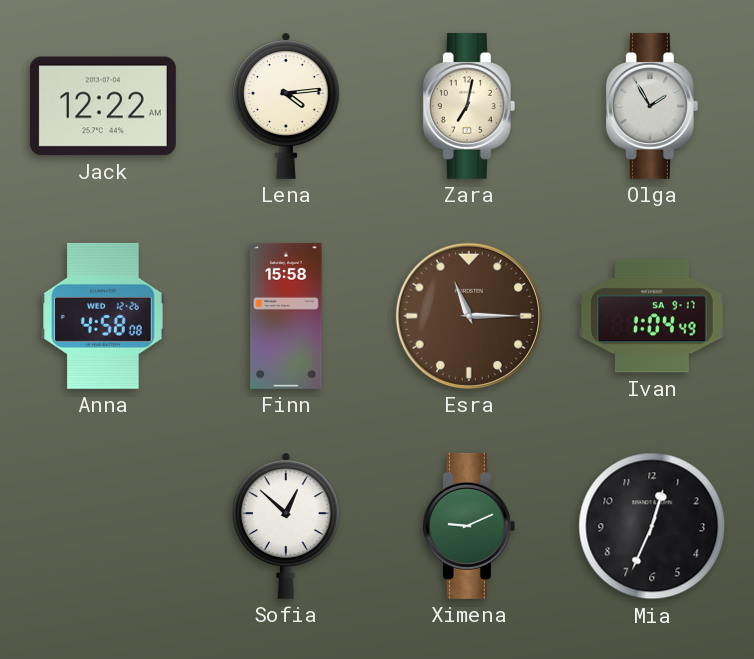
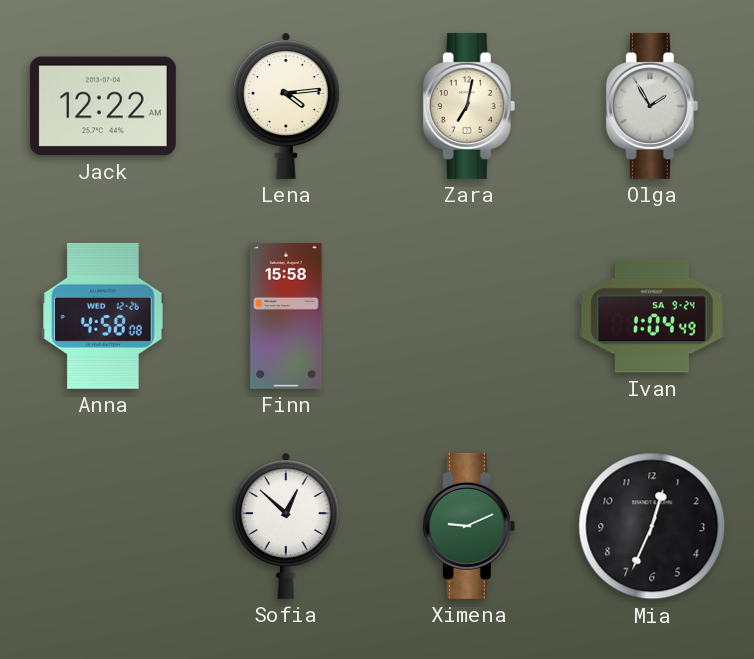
Esra: 11:15 -> none (469, 316)
Ivan date: SA 9-17 -> SA 9-24 (652, 316)
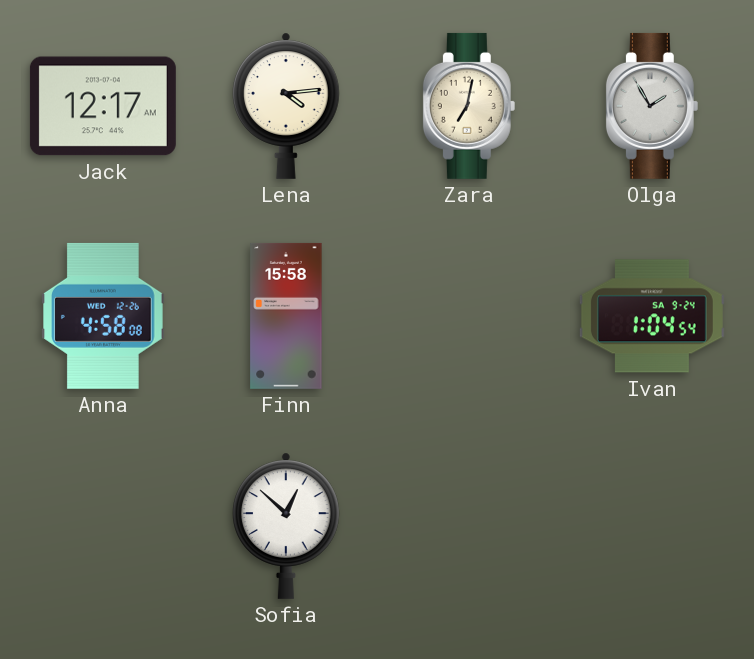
Jack: 12:22 -> 12:17 (103, 106)
Ivan: 1:04:49 -> 1:04:54 (652, 316)
Ximena: 9:11 -> none (469, 526)
Mia: 12:34 -> none (652, 526)
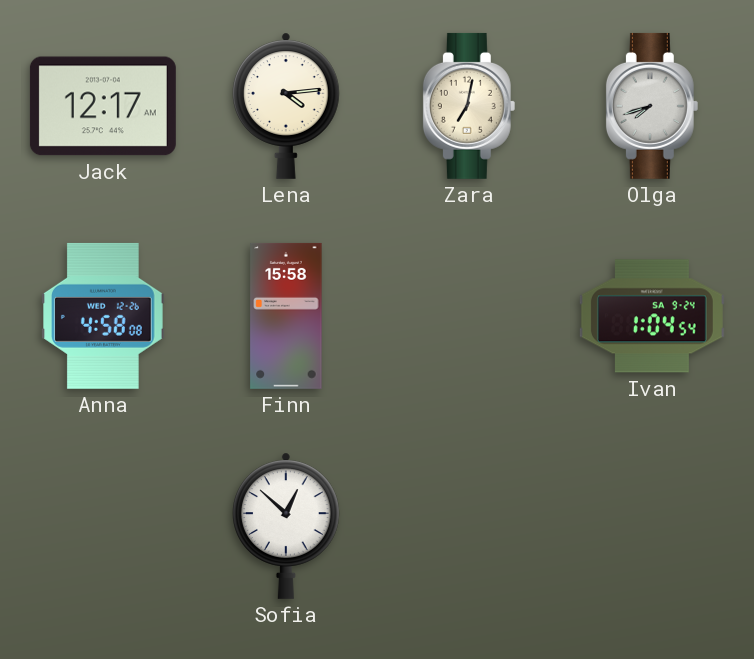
Olga: 1:55 -> 7:42 (652, 106)
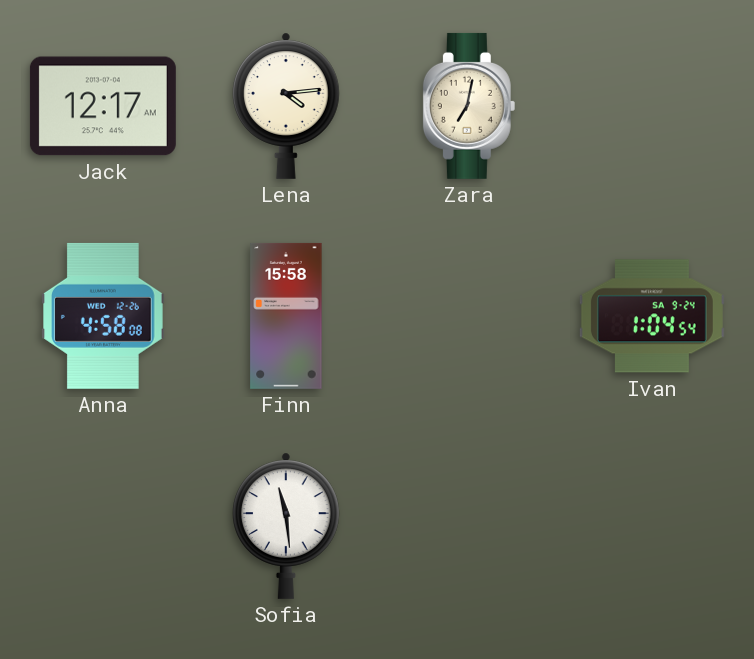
Olga: 7:42 -> none (652, 106)
Sofia: 12:52 -> 11:29 (287, 526)
